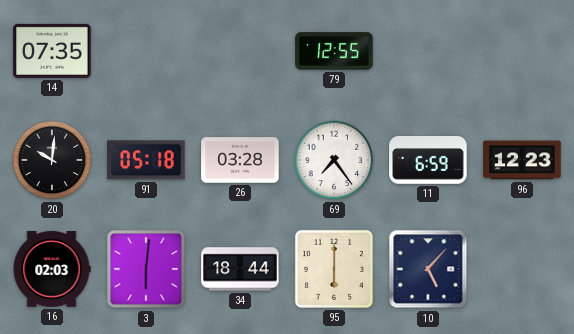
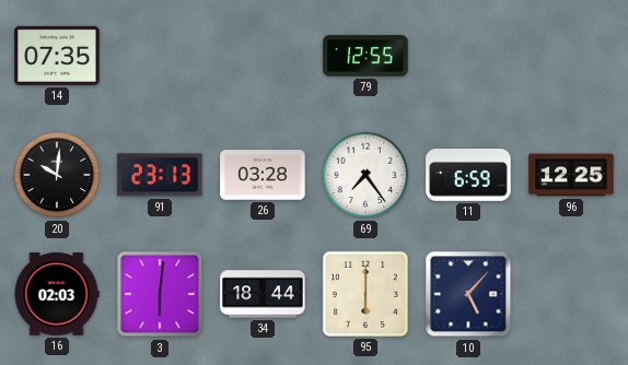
91: 05:18 -> 23:13 (160, 175)
96: 12:23 -> 12:25 (571, 175)
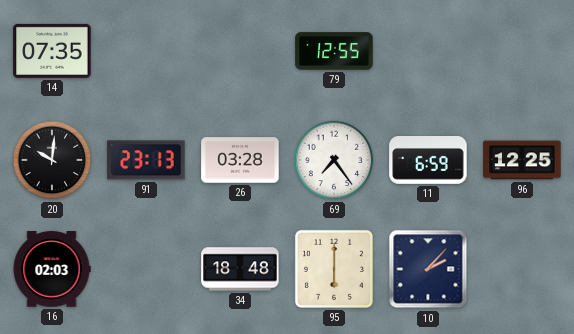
3: 6:01 -> none (160, 294)
34: 18:44 -> 18:48 (240, 269)
10: 5:07 -> 2:07 (428, 269)
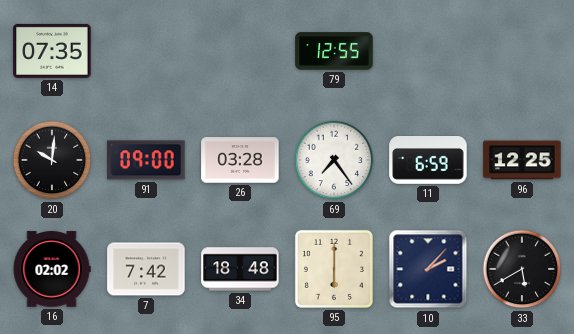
91: 23:13 -> 09:00 (146, 160)
16: 02:03 -> 02:02 (52, 269)
7: none -> 7:42 (146, 269)
33: none -> 5:40 (522, 269)
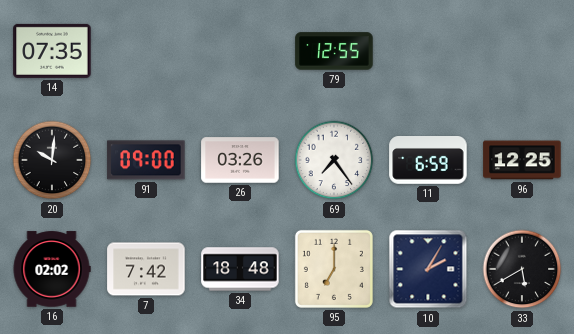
26: 03:28 -> 03:26 (240, 160)
95: 6:00 -> 7:00 (334, 269)
10: 2:07 -> 2:05 (428, 269)
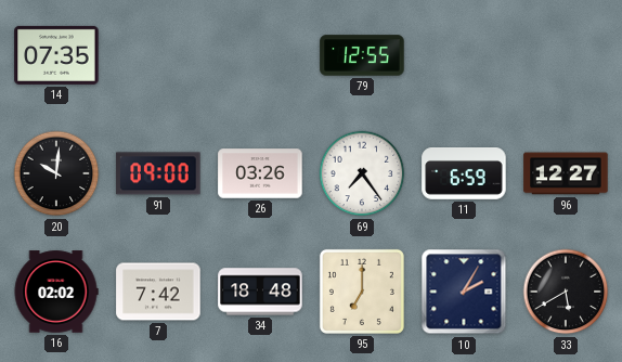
96: 12:25 -> 12:27 (566, 173)
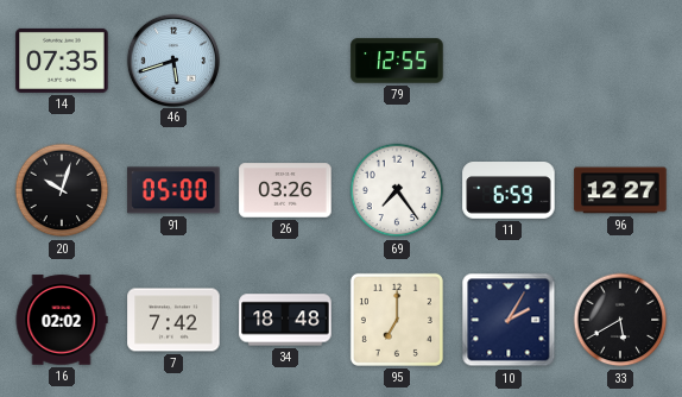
46: none -> 5:42 (172, 59)
20: 10:01 -> 10:03 (62, 190)
91: 09:00 -> 05:00 (173, 190)
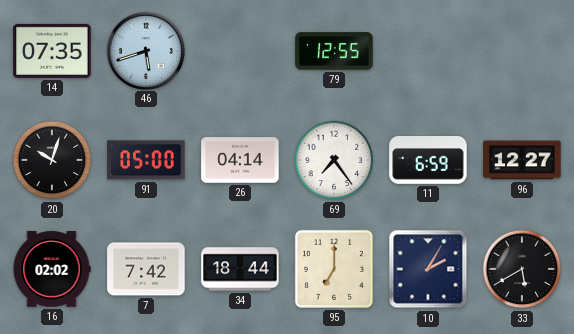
26: 03:26 -> 04:14 (240, 160)
34: 18:48 -> 18:44 (240, 269)
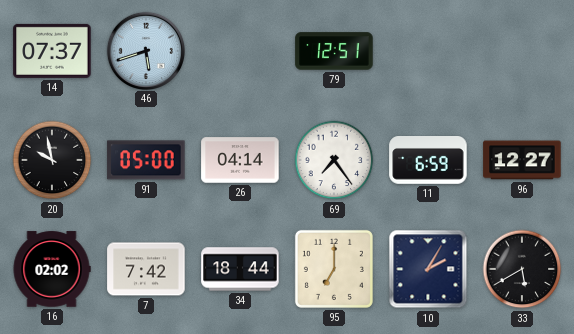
14: 07:35 -> 07:37 (52, 51)
79: 12:55 -> 12:51 (334, 51)
20: 10:03 -> 9:58 (52, 160)
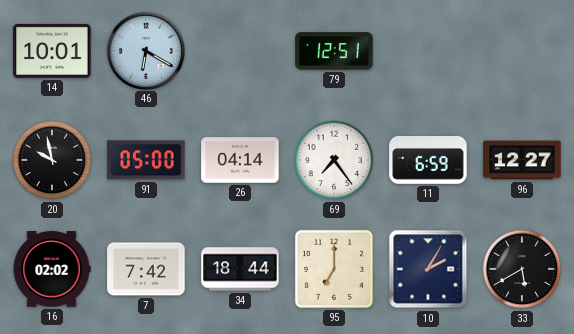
14: 07:37 -> 10:01 (52, 51)
46: 5:42 -> 6:20 (145, 50)
